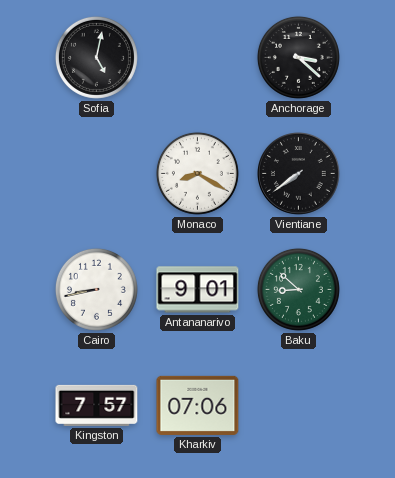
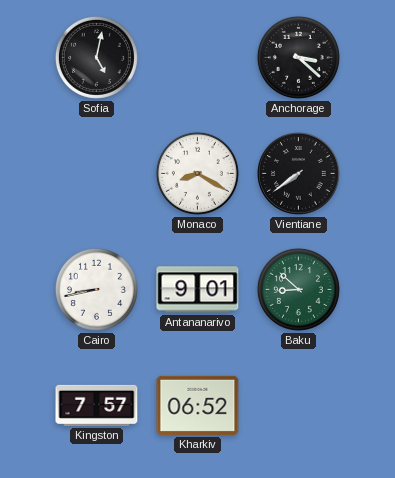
Kharkiv: 07:06 -> 06:52 (198, 405)
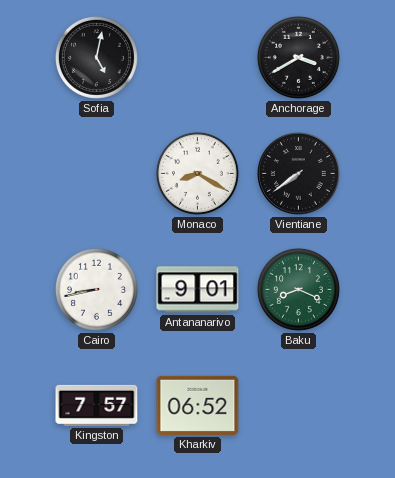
Anchorage: 3:22 -> 3:40 (298, 57)
Baku: 8:52 -> 8:19 (298, 289)
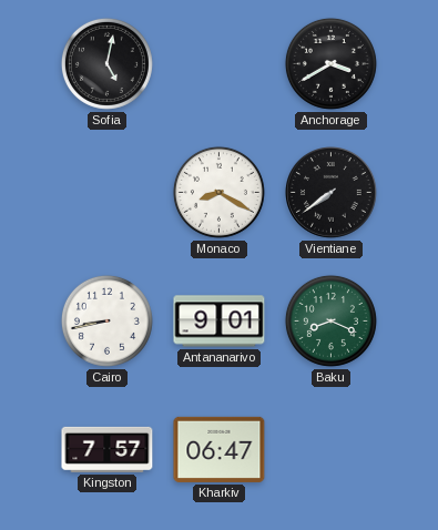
Kharkiv: 06:52 -> 06:47 (220, 449)
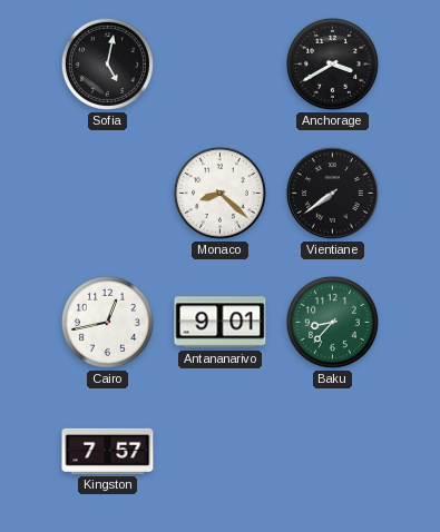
Monaco: 8:20 -> 8:22 (219, 193)
Cairo: 8:43 -> 12:43 (107, 322)
Baku: 8:19 -> 8:37 (332, 322)
Kharkiv: 06:47 -> none (220, 449)
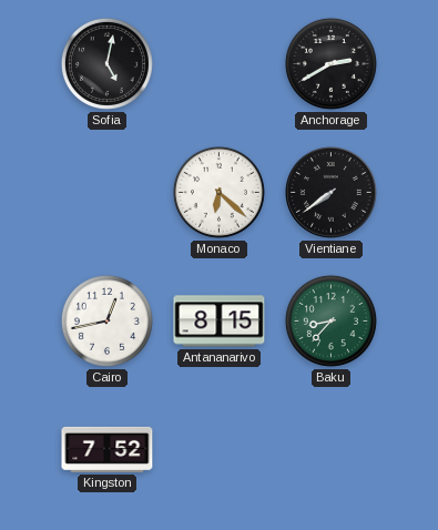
Anchorage: 3:40 -> 2:40 (330, 63)
Monaco: 8:22 -> 6:22 (218, 192)
Antananarivo: 9:01 -> 8:15 (220, 322)
Kingston: 7:57 -> 7:52 (108, 449)
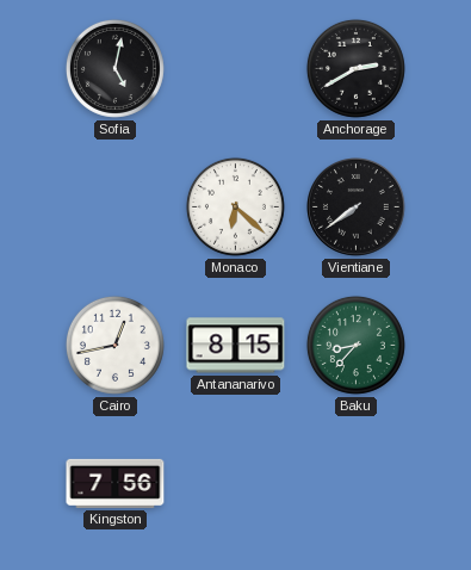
Kingston: 7:52 -> 7:56 (116, 483)
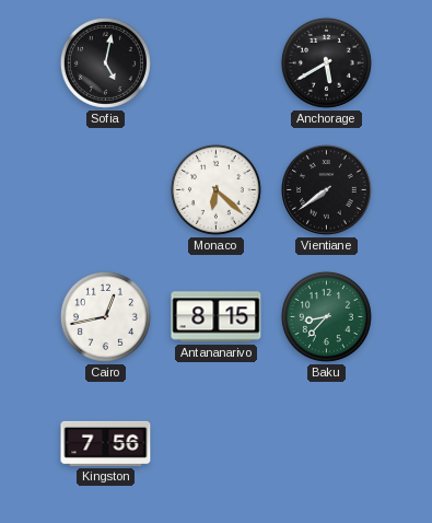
Anchorage: 2:40 -> 5:40 (326, 62)
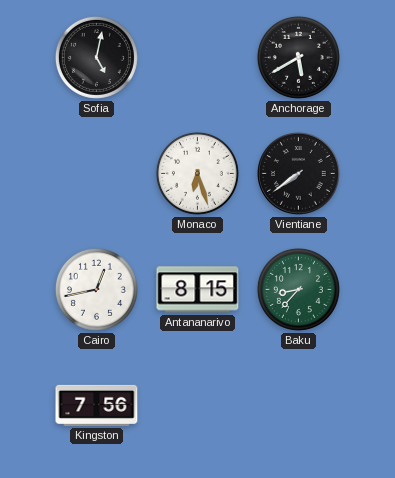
Monaco: 6:22 -> 6:27 (197, 173)
